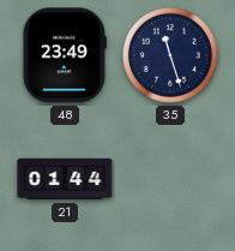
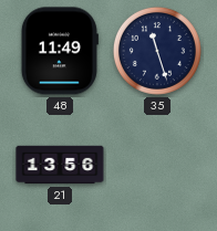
48: 23:49 -> 11:49 (60, 51)
21: 01:44 -> 13:56 (60, 165)
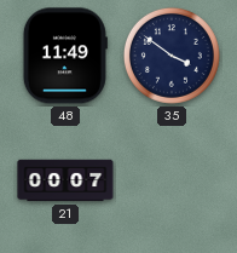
35: 11:27 -> 3:51 (172, 56)
21: 13:56 -> 00:07 (65, 180)
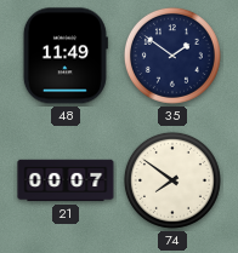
35: 3:51 -> 1:51 (172, 56)
74: none -> 7:51 (172, 180)
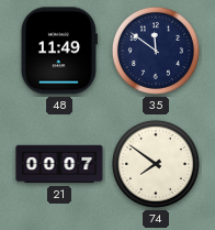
35: 1:51 -> 11:51 (156, 51)
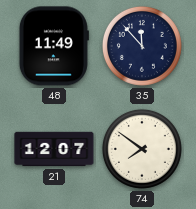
35: 11:51 -> 11:53 (142, 46)
21: 00:07 -> 12:07 (54, 149)
